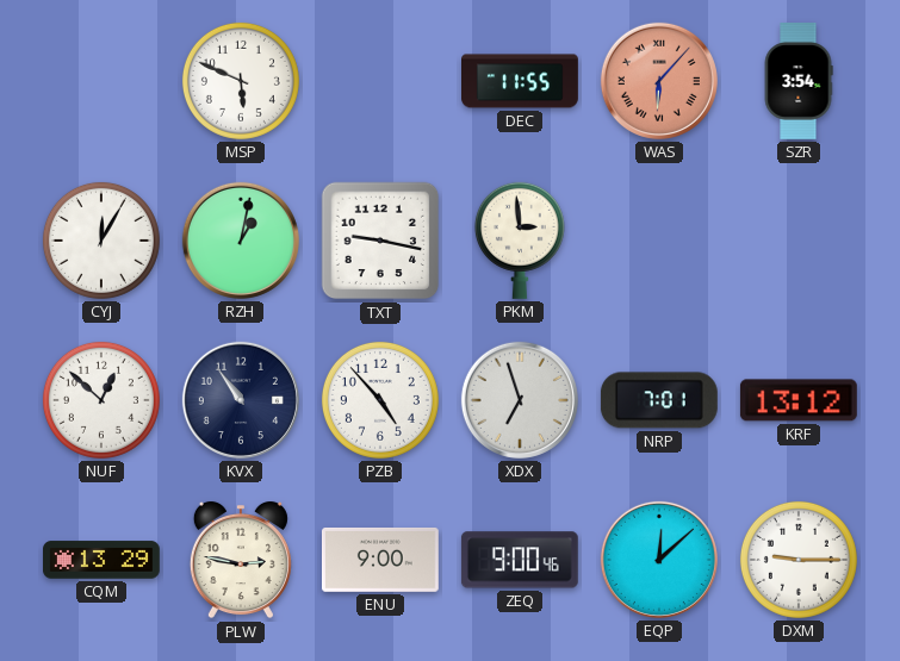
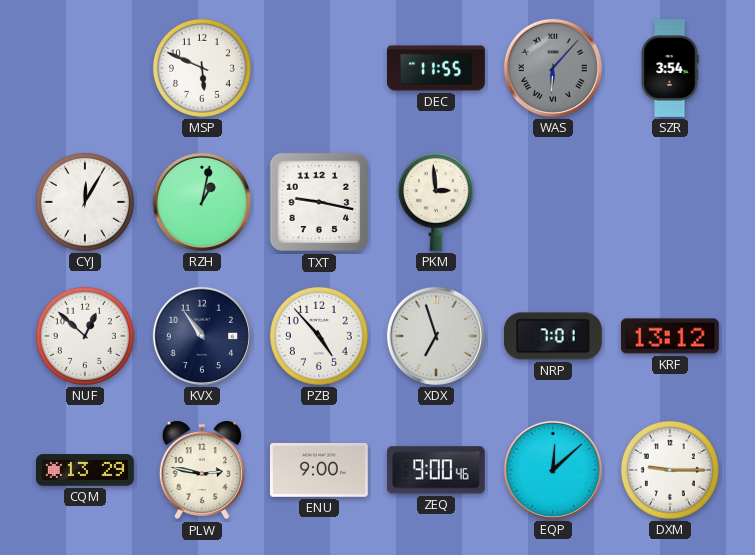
WAS dial: salmon -> grey (553, 68)
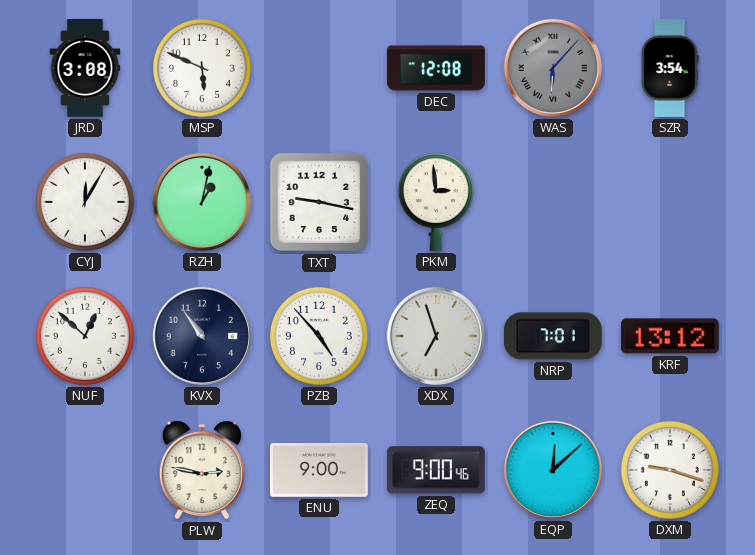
JRD: none -> 3:08 (85, 69)
DEC: 11:55 -> 12:08 (437, 68)
CQM: 13:29 -> none (86, 470)
DXM: 9:15 -> 9:18 (670, 470)
